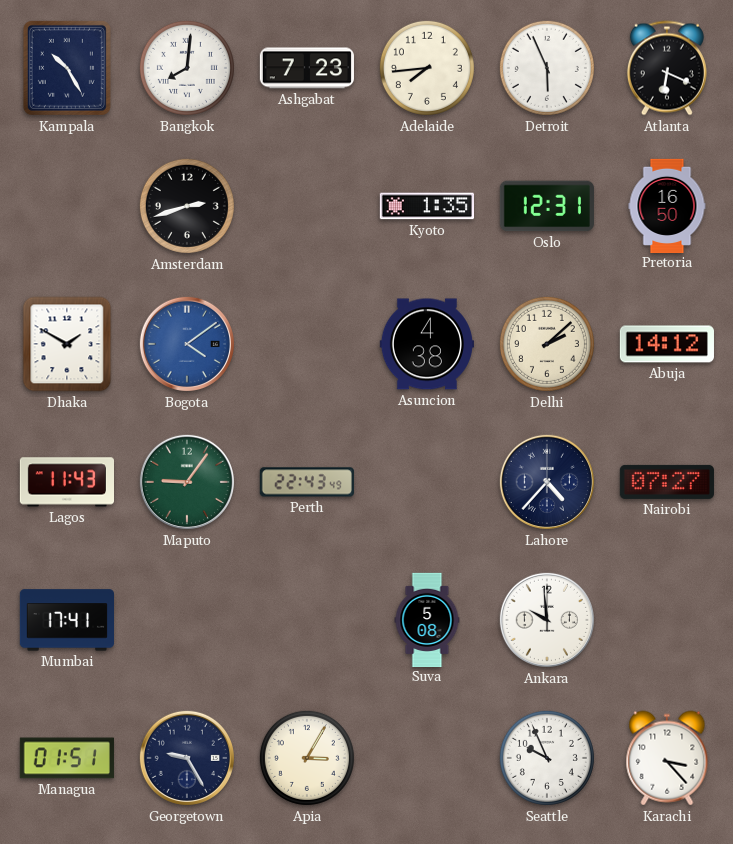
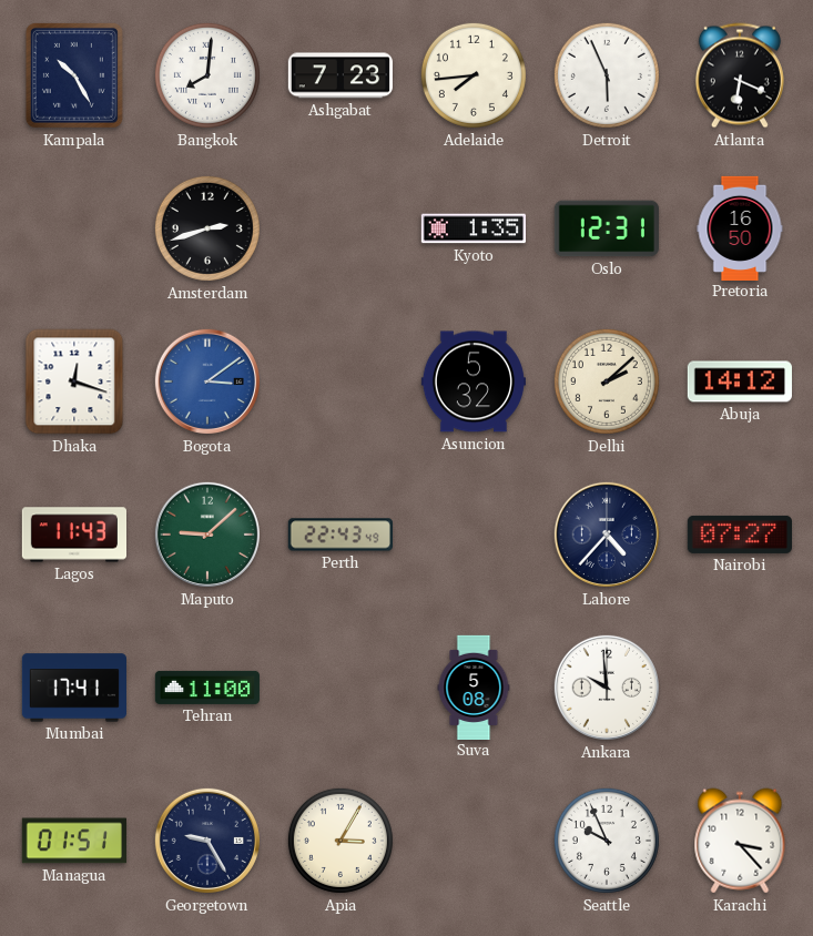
Dhaka: 1:50 -> 12:18 (74, 381)
Bogota: 4:09 -> 3:09 (207, 381)
Asuncion: 4:38 -> 5:32 (474, 381)
Maputo: 9:06 -> 9:08 (207, 535)
Tehran: none -> 11:00 (206, 688)
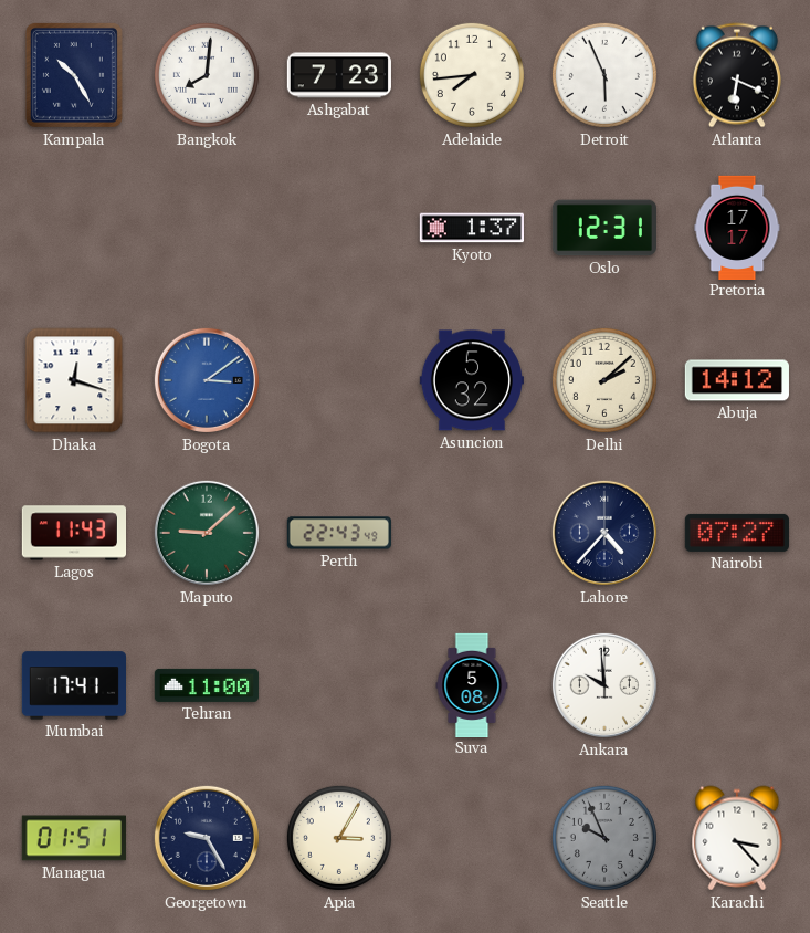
Amsterdam: 2:42 -> none (207, 228)
Kyoto: 1:35 -> 1:37 (471, 228)
Pretoria: 16:50 -> 17:17 (737, 227)
Seattle dial: white -> grey (604, 838)
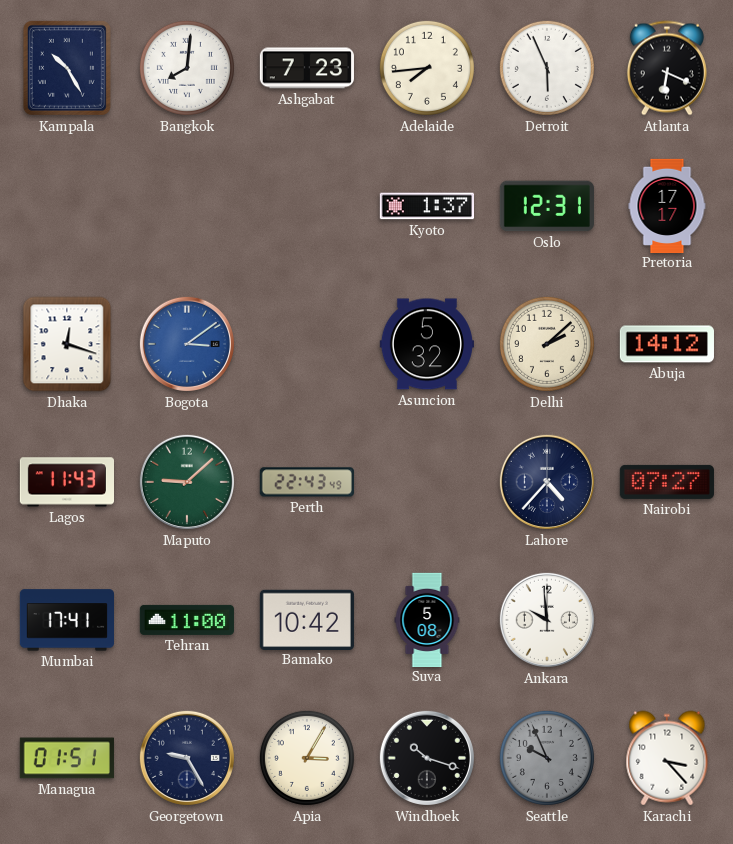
Bamako: none -> 10:42 (307, 619)
Windhoek: none -> 10:18 (427, 758)
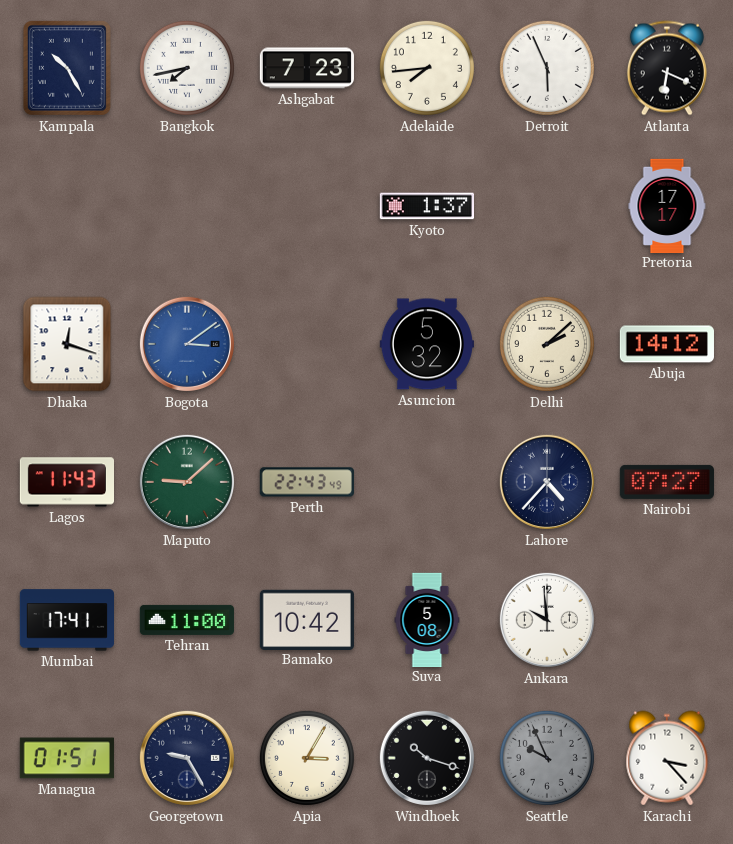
Bangkok: 8:01 -> 7:43 (187, 68)
Oslo: 12:31 -> none (547, 206)
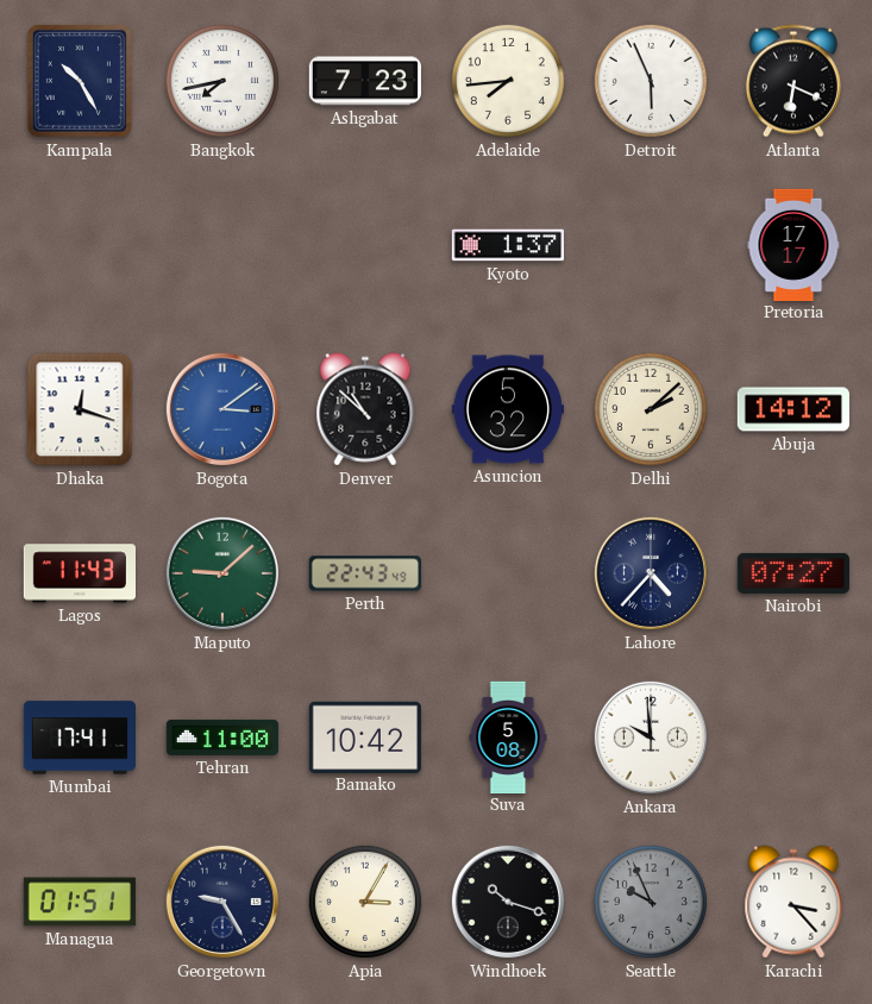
Denver: none -> 10:52 (365, 409)
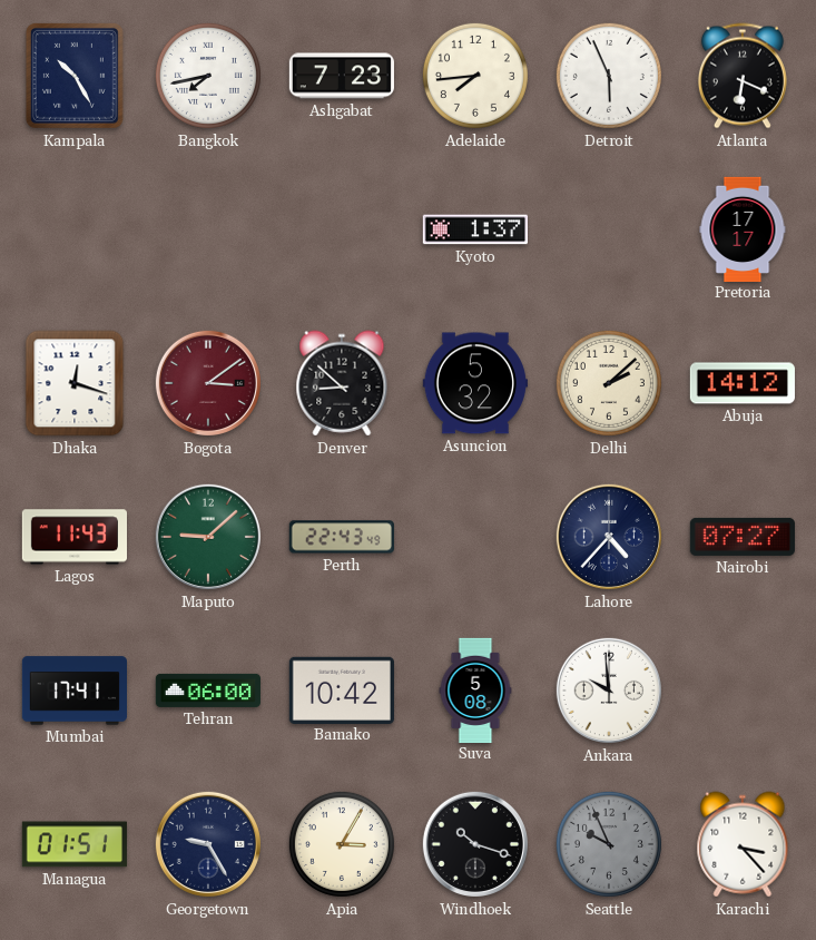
Bogota dial: blue -> burgundy (208, 383)
Denver: 10:52 -> 8:52 (342, 383)
Tehran: 11:00 -> 06:00 (207, 691)
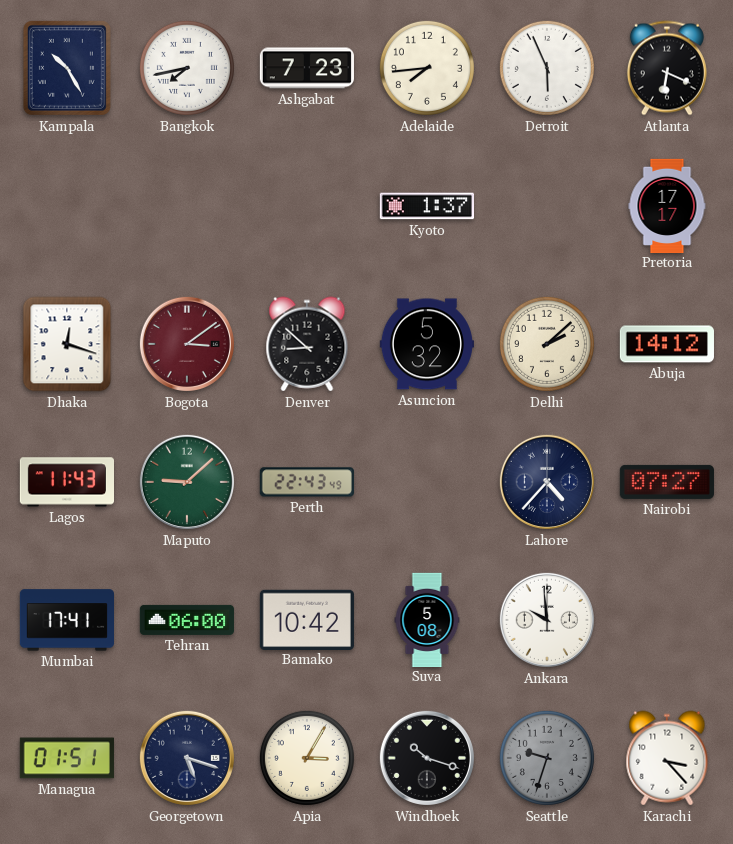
Georgetown: 9:25 -> 5:18 (187, 758)
Seattle: 9:56 -> 9:33 (547, 758)
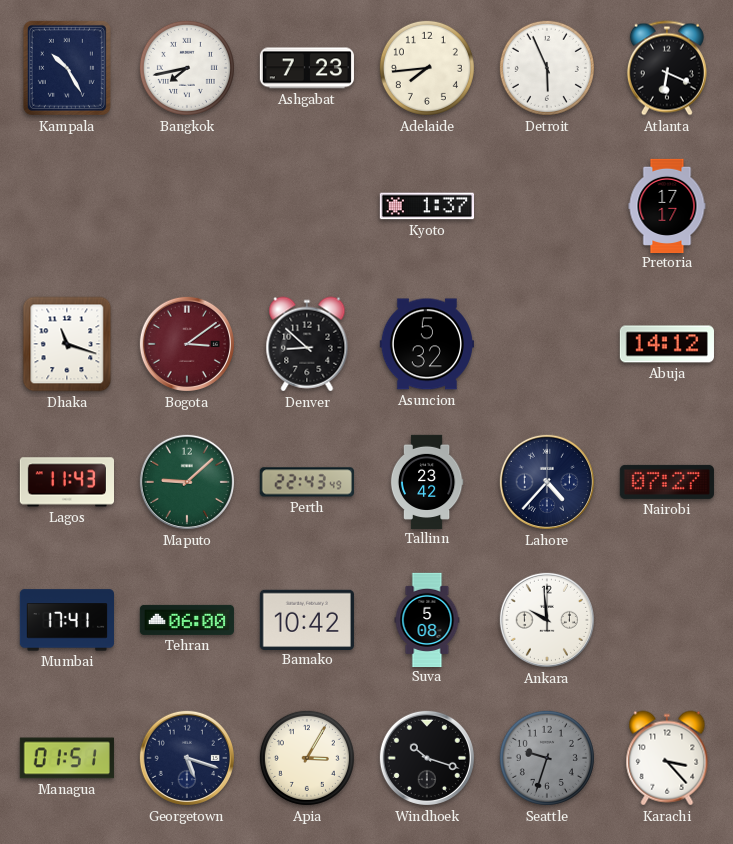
Dhaka: 12:18 -> 11:18 (67, 344)
Delhi: 2:08 -> none (547, 344)
Tallinn: none -> 23:42 (427, 481)
